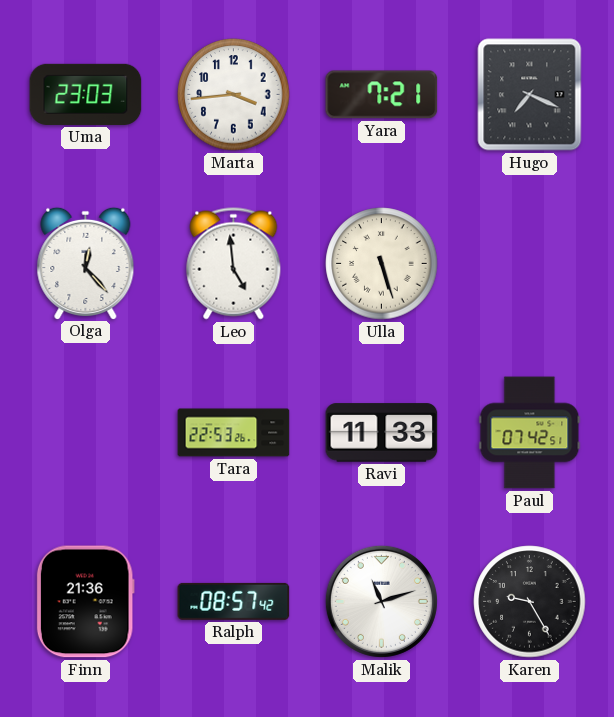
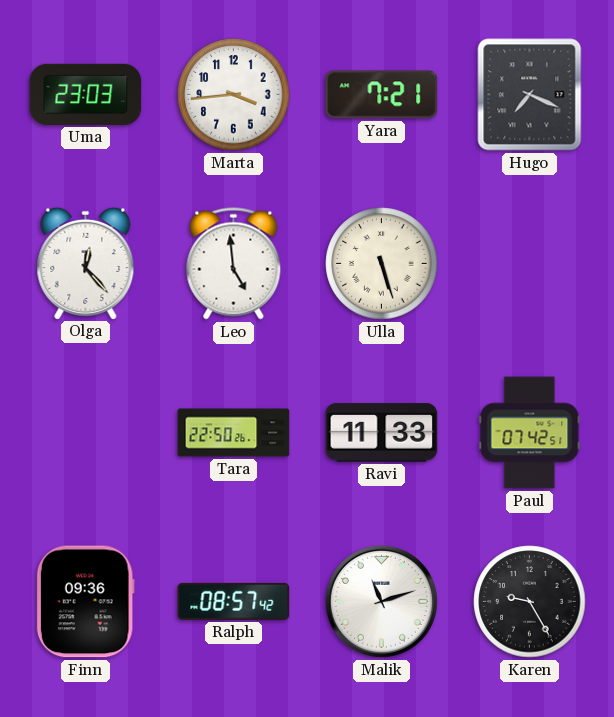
Tara: 22:53 -> 22:50 (234, 433)
Finn: 21:36 -> 09:36 (85, 602)
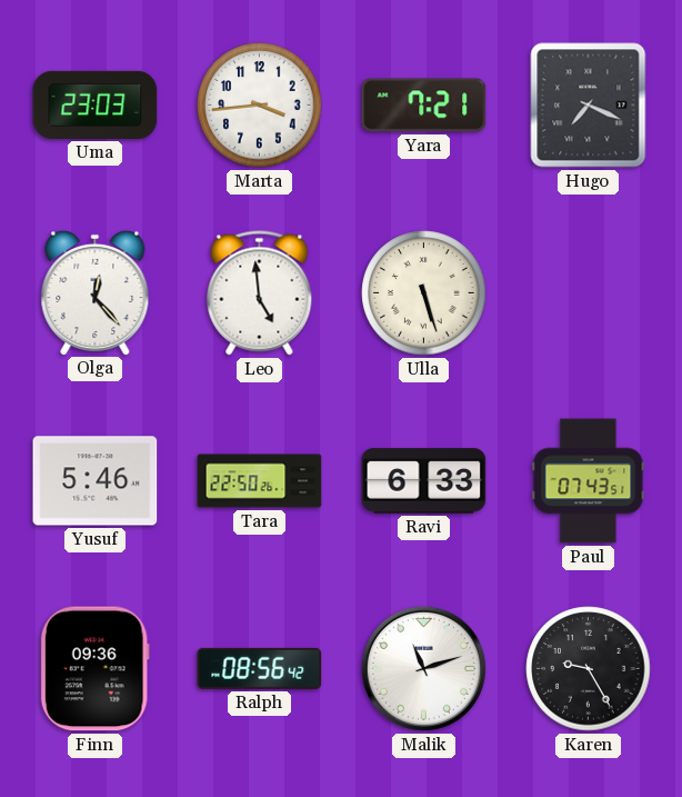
Yusuf: none -> 5:46 (96, 481)
Ravi: 11:33 -> 6:33 (424, 481)
Paul: 07:42 -> 07:43 (589, 481)
Ralph: 08:57 -> 08:56 (260, 668)
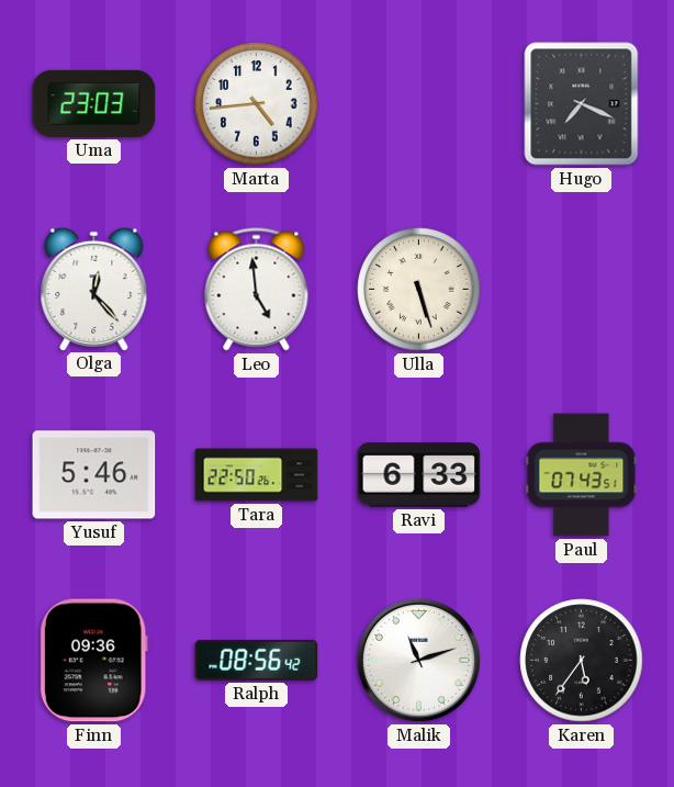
Marta: 3:44 -> 4:44 (257, 104)
Yara: 7:21 -> none (424, 106)
Karen: 9:25 -> 5:36 (582, 661)
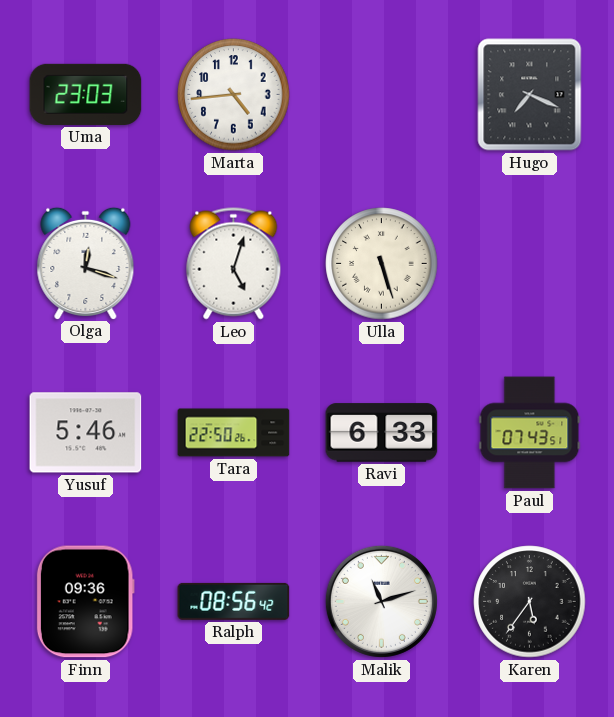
Olga: 12:23 -> 12:18 (86, 263)
Leo: 4:59 -> 5:03 (234, 264)
